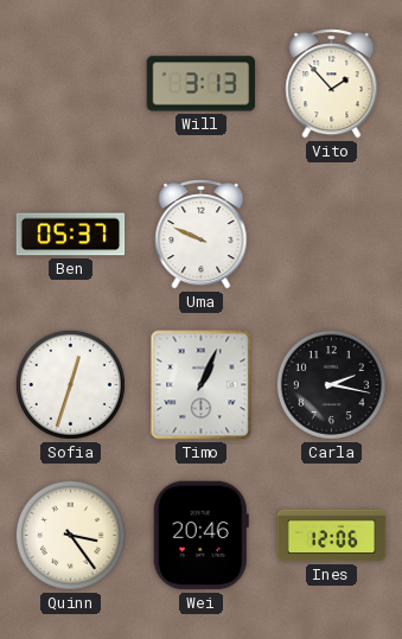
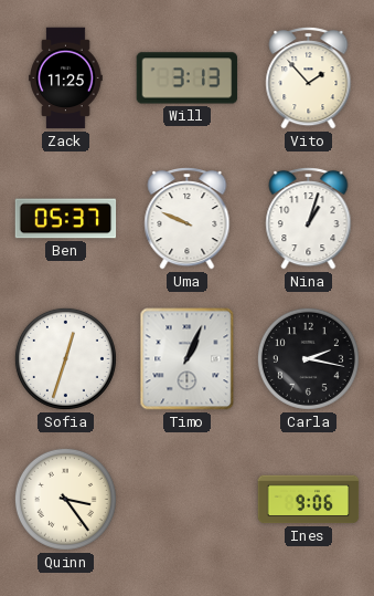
Zack: none -> 11:25 (66, 79)
Nina: none -> 1:03 (309, 219)
Wei: 20:46 -> none (200, 536)
Ines: 12:06 -> 9:06 (309, 500)
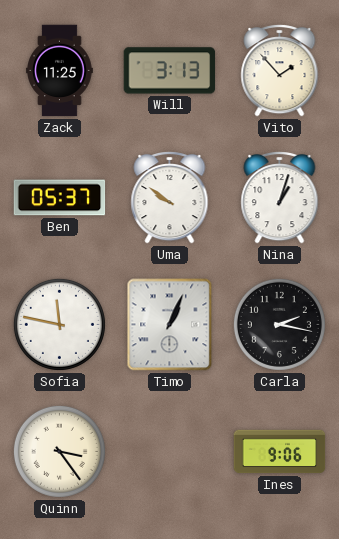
Uma: 9:49 -> 9:51 (170, 198)
Sofia: 12:33 -> 11:47 (59, 324)
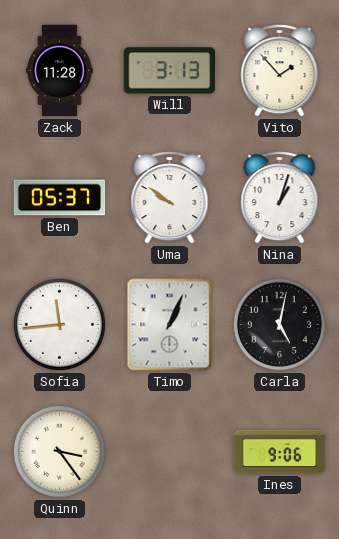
Zack: 11:25 -> 11:28 (60, 71)
Sofia: 11:47 -> 11:44 (59, 324)
Carla: 2:17 -> 5:02 (279, 324)
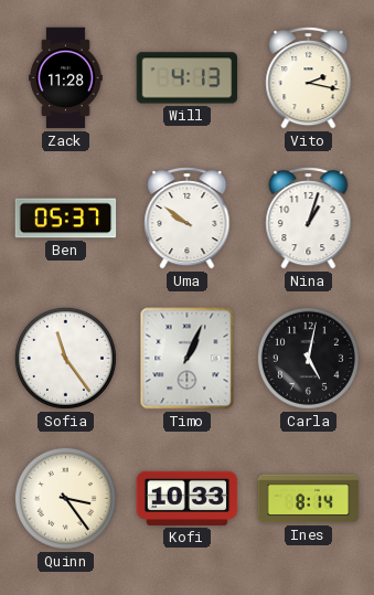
Will: 3:13 -> 4:13 (188, 78)
Vito: 1:53 -> 2:17 (309, 78)
Sofia: 11:44 -> 11:24 (65, 358)
Kofi: none -> 10:33 (188, 498)
Ines: 9:06 -> 8:14 (309, 499)
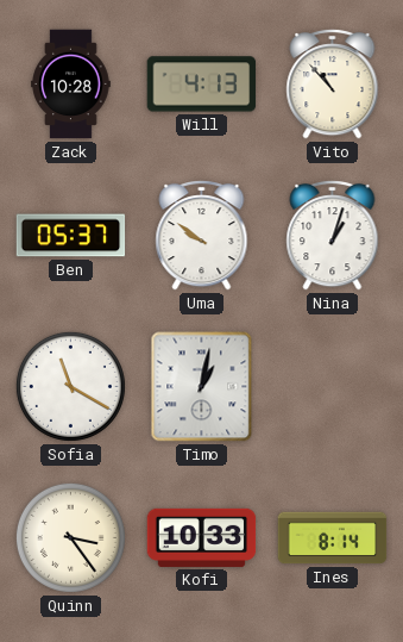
Zack: 11:28 -> 10:28 (71, 85)
Vito: 2:17 -> 10:53 (333, 85)
Sofia: 11:24 -> 11:20 (70, 386)
Timo: 1:04 -> 1:02 (202, 387)
Carla: 5:02 -> none (308, 358)
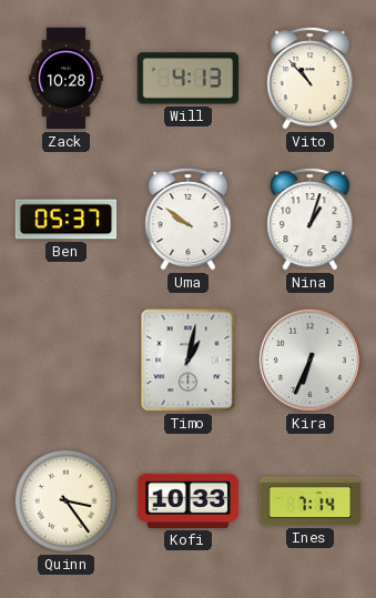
Sofia: 11:20 -> none (70, 386)
Kira: none -> 6:34 (309, 359)
Ines: 8:14 -> 7:14 (311, 501)
